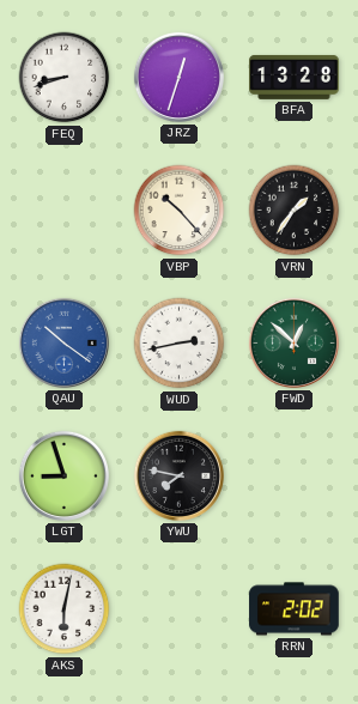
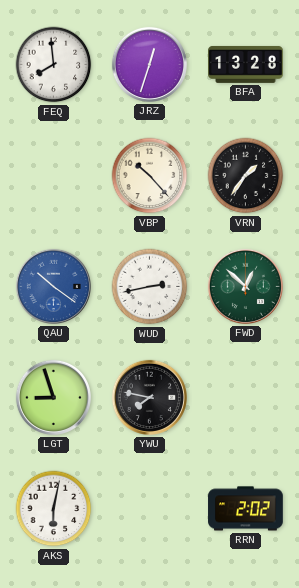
FEQ: 8:42 -> 7:59 (54, 65)
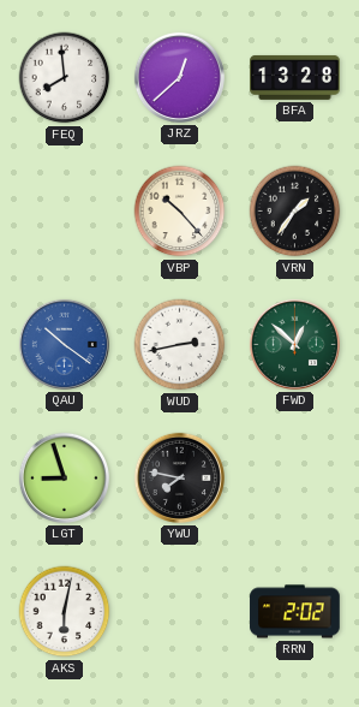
JRZ: 12:33 -> 12:38 (179, 77)
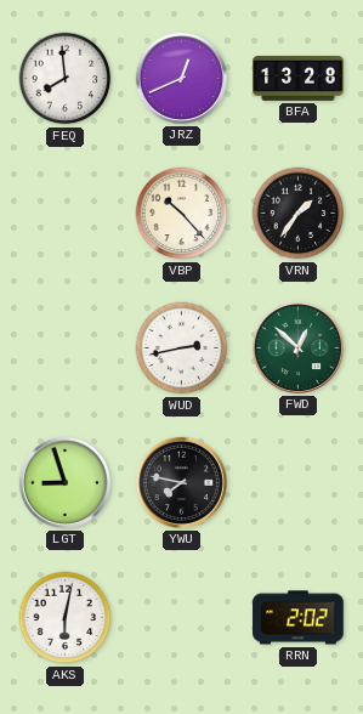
JRZ: 12:38 -> 12:41 (181, 78)
QAU: 10:21 -> none (64, 344)
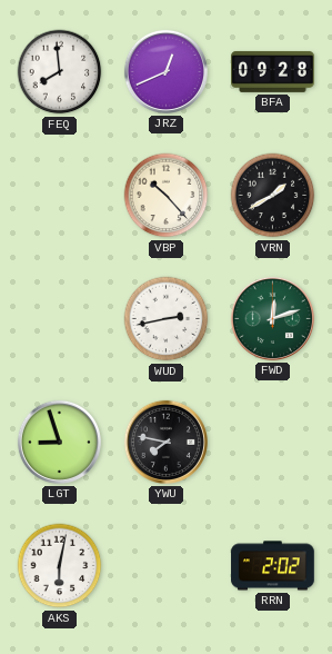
BFA: 13:28 -> 09:28 (273, 71)
VRN: 1:36 -> 1:40 (273, 196)
FWD: 12:52 -> 12:12 (272, 318)
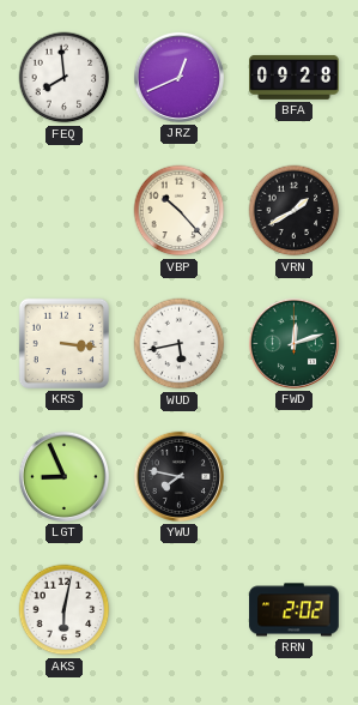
KRS: none -> 3:16 (63, 343)
WUD: 2:43 -> 5:43 (180, 344)
LGT: 8:57 -> 8:56 (63, 476)
